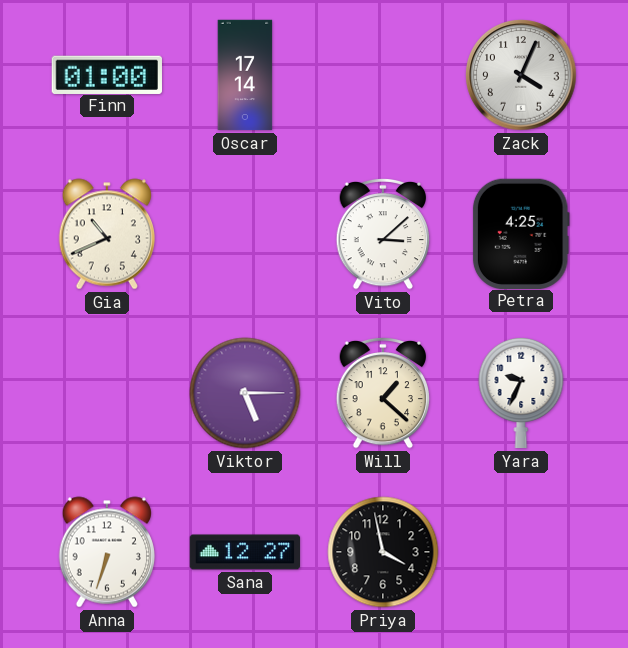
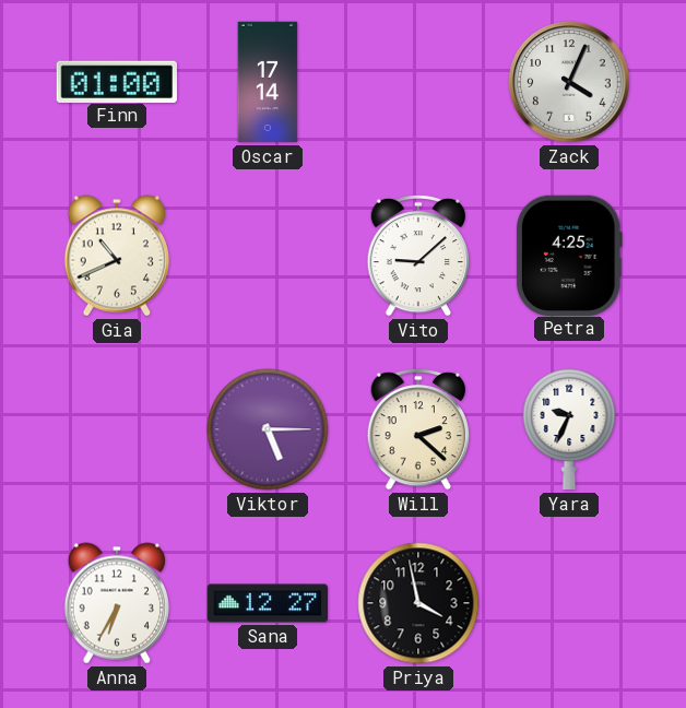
Vito: 3:08 -> 9:08 (417, 256)
Will: 1:22 -> 2:22 (417, 429)
Anna: 6:33 -> 6:35 (116, 603)
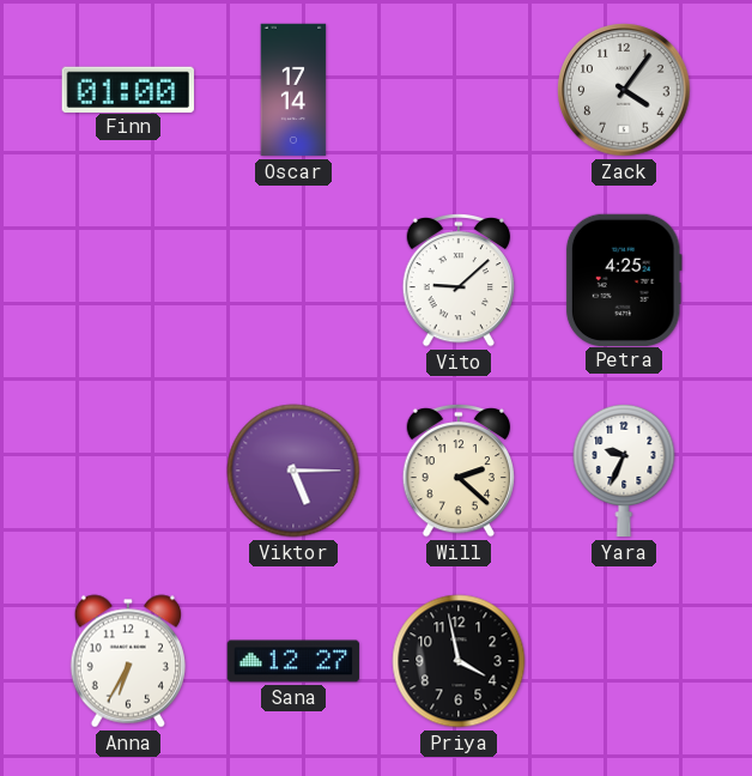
Zack: 4:04 -> 4:06 (624, 90)
Gia: 10:41 -> none (116, 256)
